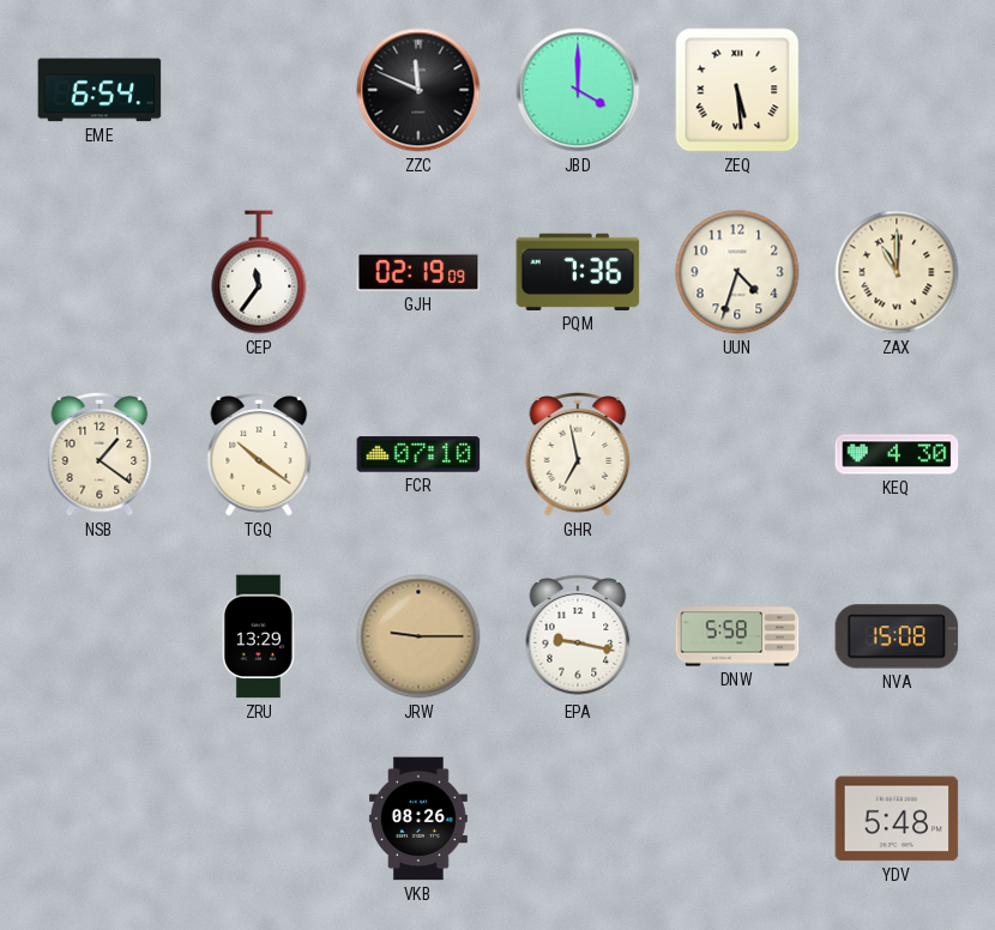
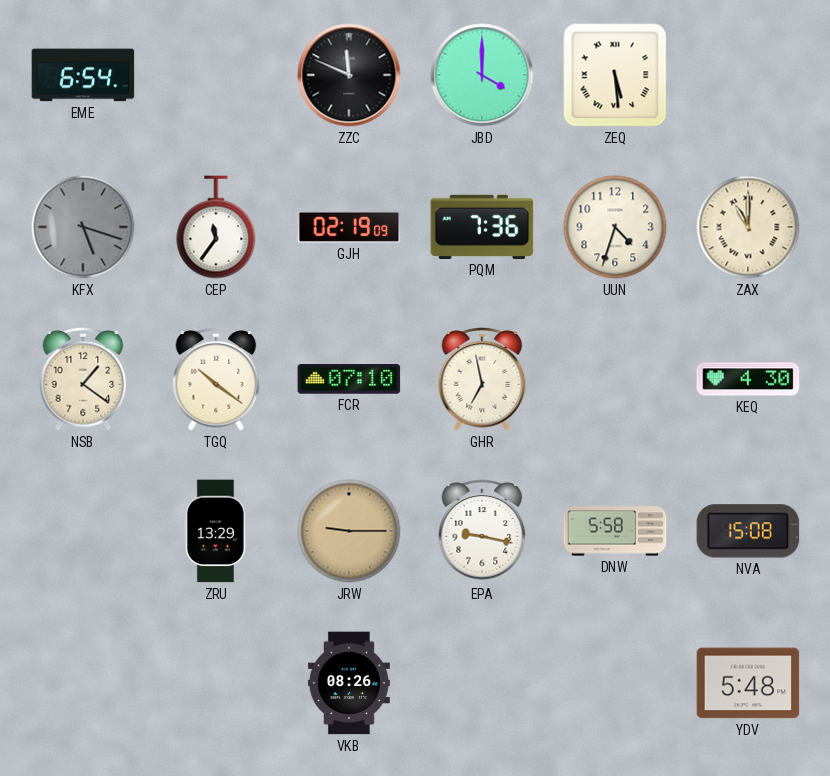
KFX: none -> 5:18 (83, 227)
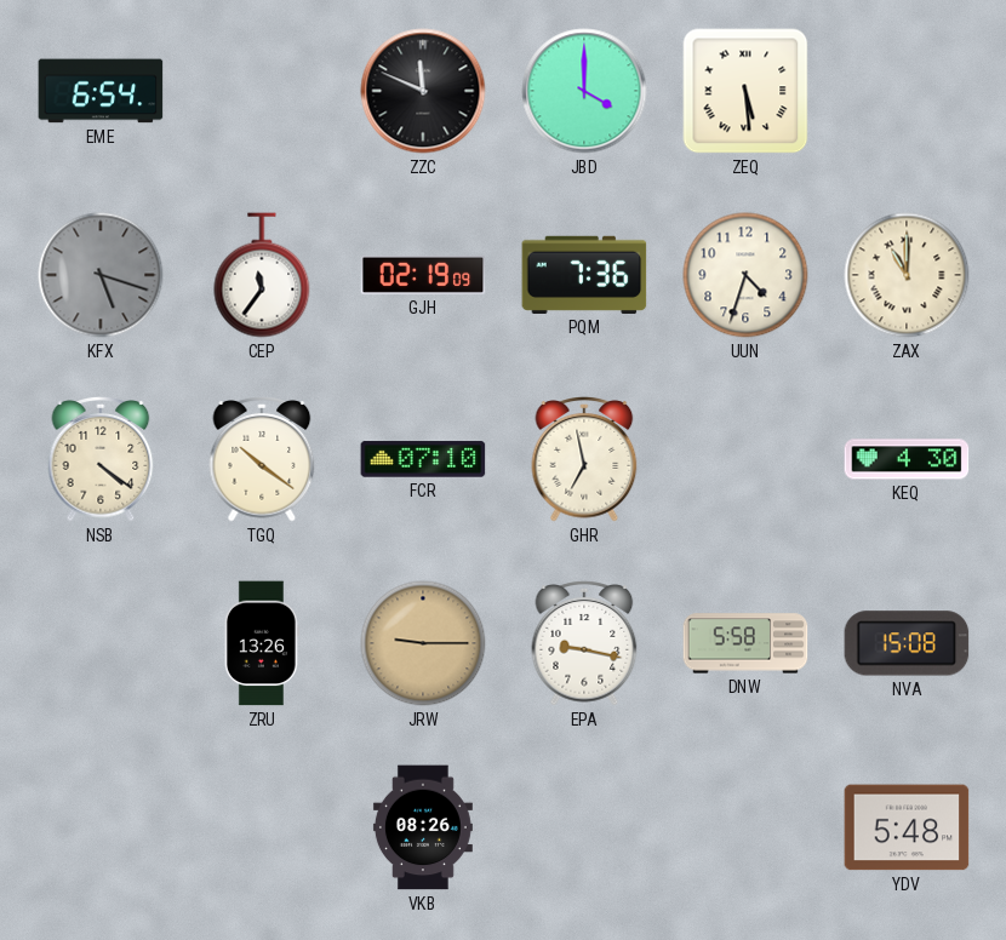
NSB: 1:21 -> 4:21 (101, 460)
ZRU: 13:29 -> 13:26 (262, 643)
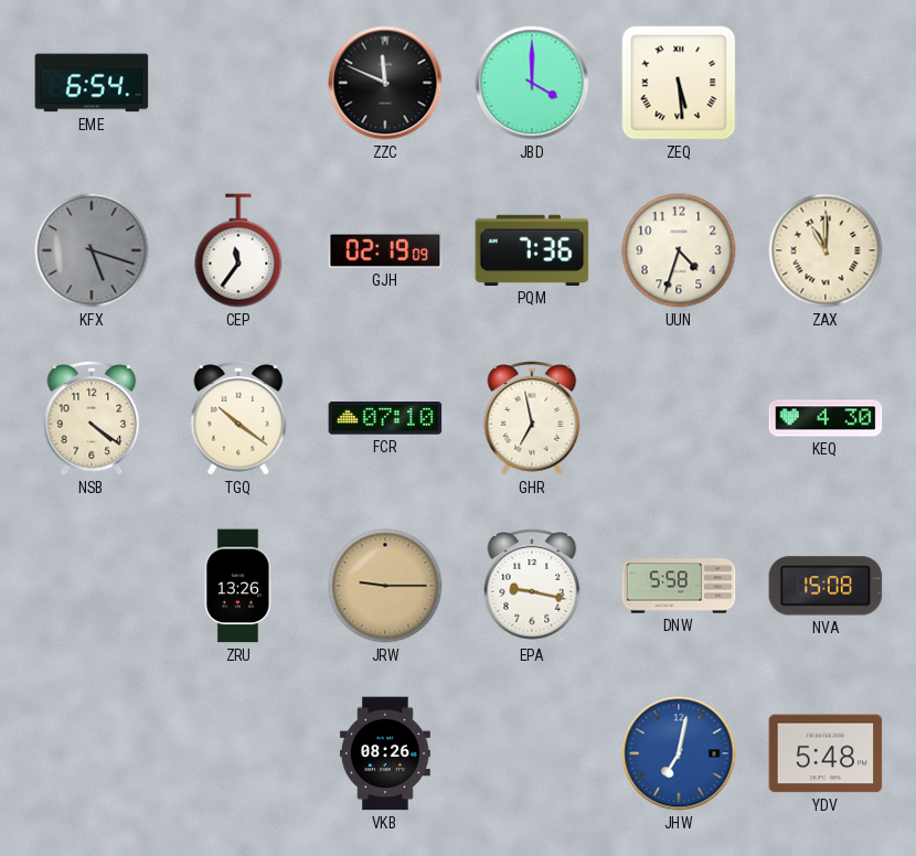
JHW: none -> 7:02 (679, 753)
